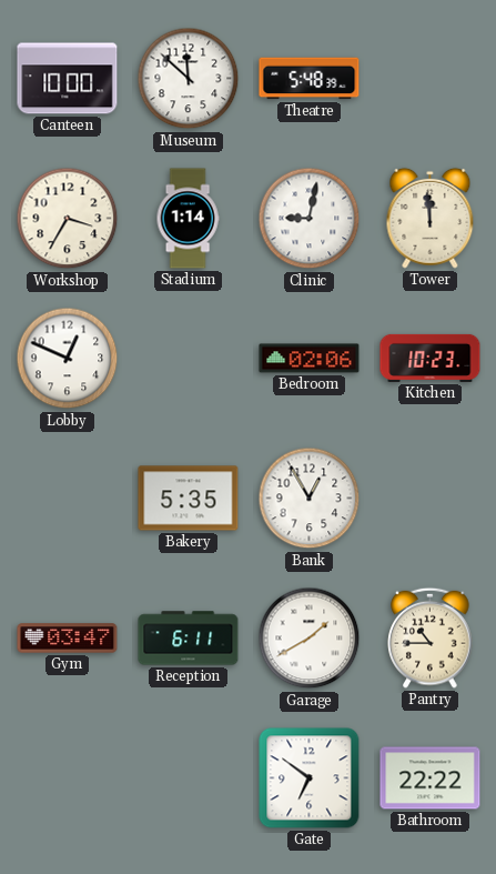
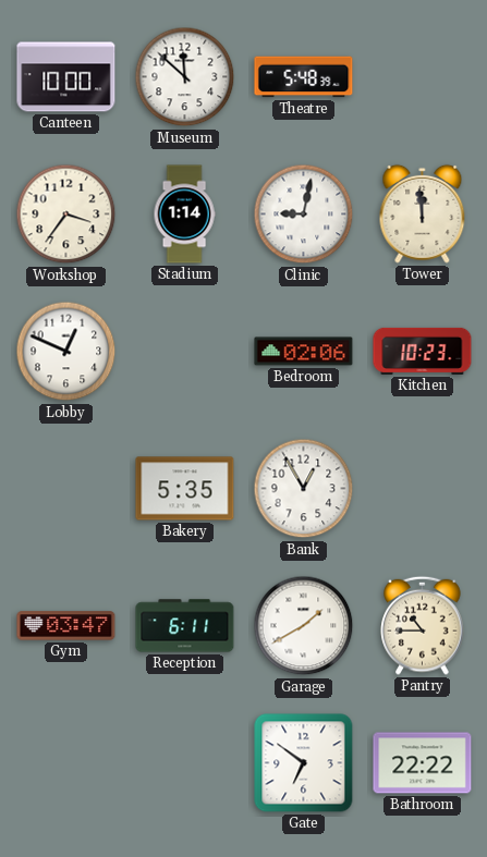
Workshop: 3:35 -> 3:36 (66, 215)
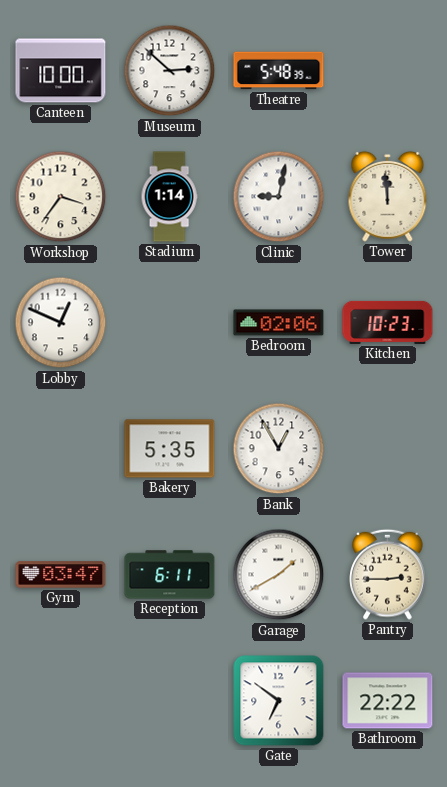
Museum: 11:52 -> 2:52 (170, 71)
Pantry: 10:45 -> 2:45 (388, 574)
